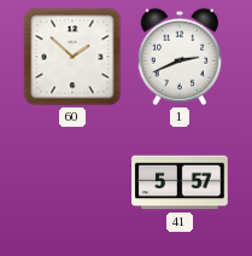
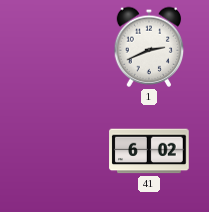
60: 1:52 -> none (72, 57)
41: 5:57 -> 6:02 (149, 151)
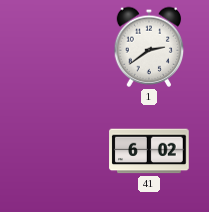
1: 2:41 -> 2:39 (149, 47)
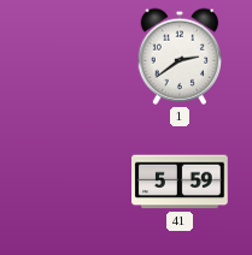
41: 6:02 -> 5:59 (180, 182)
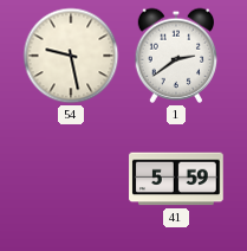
54: none -> 9:28 (71, 56)
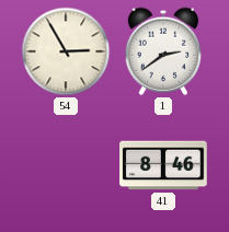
54: 9:28 -> 2:55 (66, 51)
41: 5:59 -> 8:46 (163, 165)
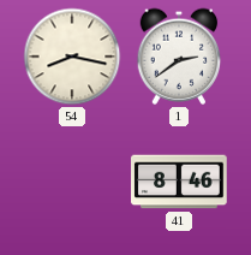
54: 2:55 -> 8:17 (72, 57)
